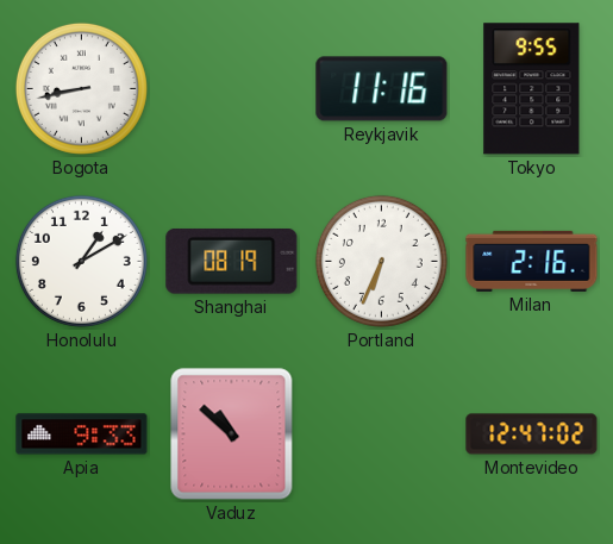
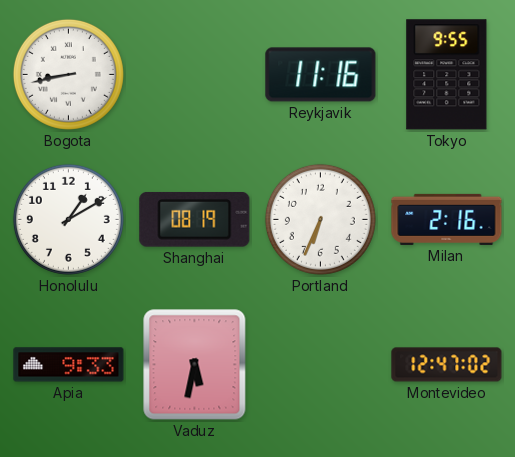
Vaduz: 10:52 -> 5:32 (195, 365)
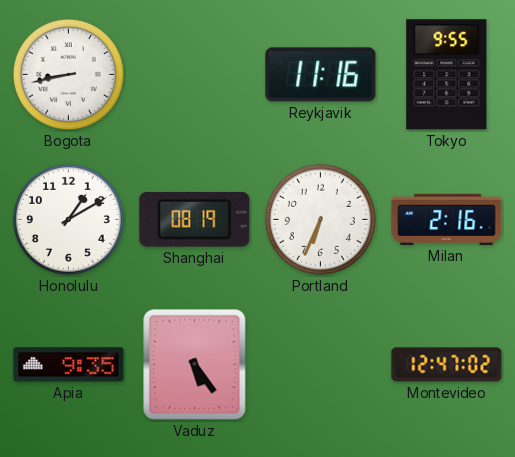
Apia: 9:33 -> 9:35 (69, 365)
Vaduz: 5:32 -> 5:24 (195, 365)
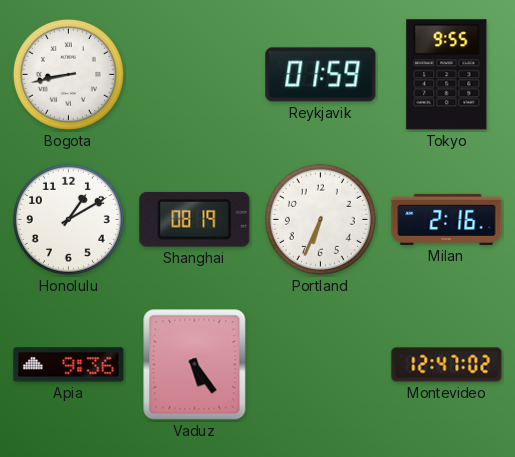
Reykjavik: 11:16 -> 01:59 (321, 75)
Apia: 9:35 -> 9:36 (69, 365)
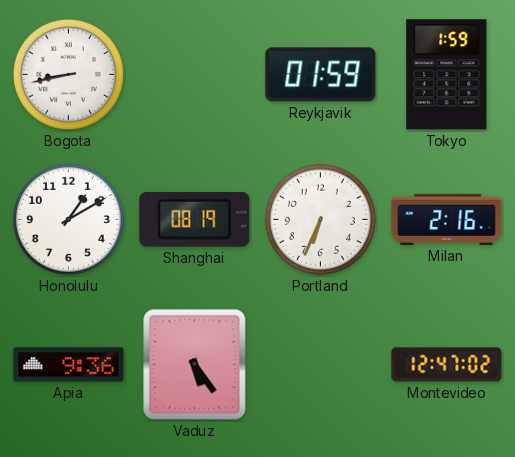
Tokyo: 9:55 -> 1:59 (447, 75)
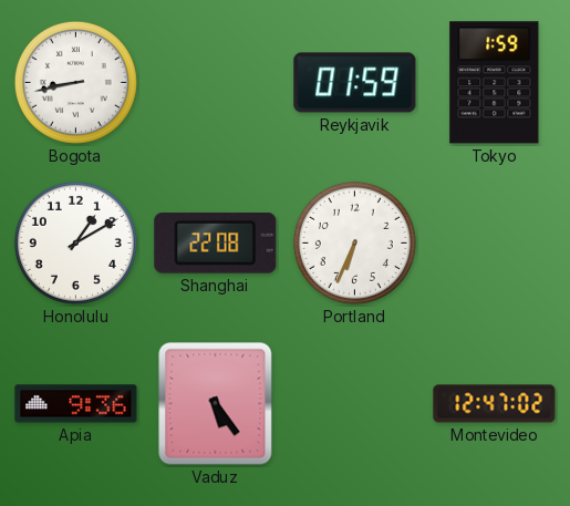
Shanghai: 08:19 -> 22:08 (216, 242)
Milan: 2:16 -> none (447, 219)
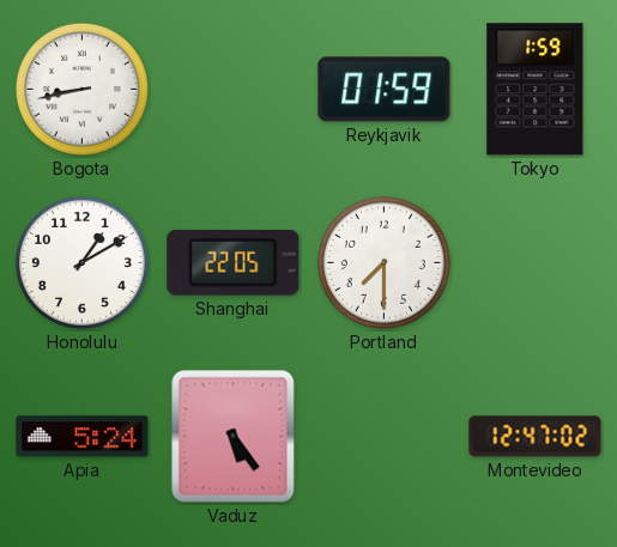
Shanghai: 22:08 -> 22:05 (234, 262)
Portland: 6:34 -> 7:30 (383, 262)
Apia: 9:36 -> 5:24 (83, 437)
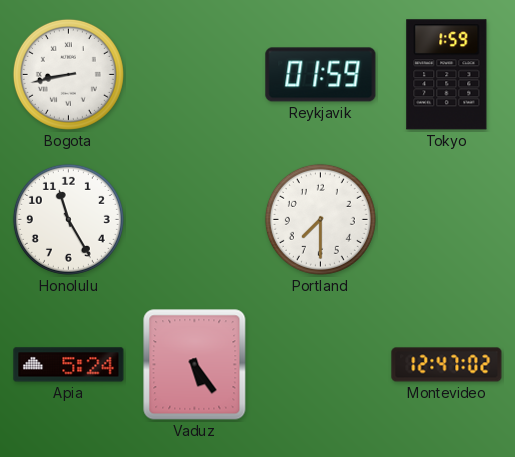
Honolulu: 1:10 -> 11:25 (68, 219)
Shanghai: 22:05 -> none (234, 262)
